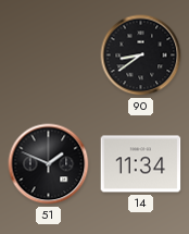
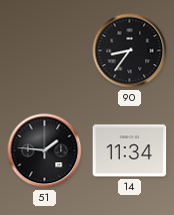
90: 8:39 -> 8:36 (130, 51)
51: 1:49 -> 1:46 (45, 151)
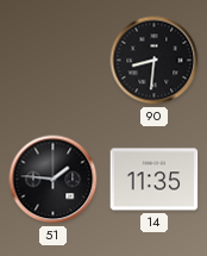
90: 8:36 -> 8:31 (155, 61)
14: 11:34 -> 11:35 (155, 180)
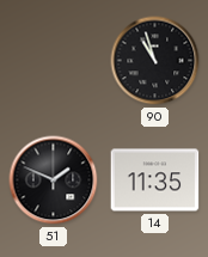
90: 8:31 -> 10:57 (155, 61)
51: 1:46 -> 1:49 (54, 180)
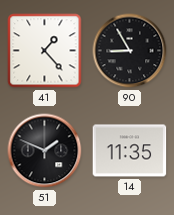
41: none -> 1:23 (45, 51)
90: 10:57 -> 8:55 (130, 51)
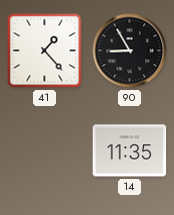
51: 1:49 -> none (45, 151)
